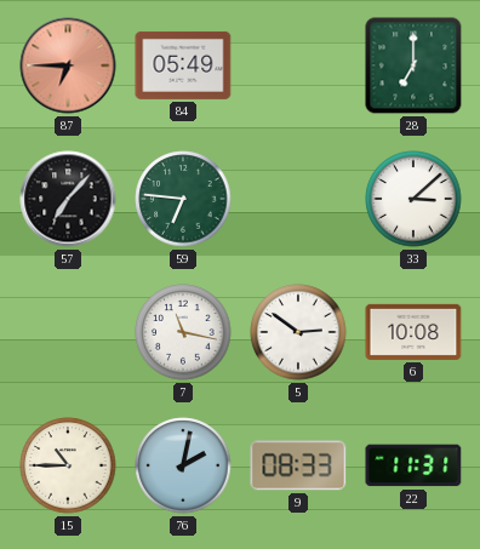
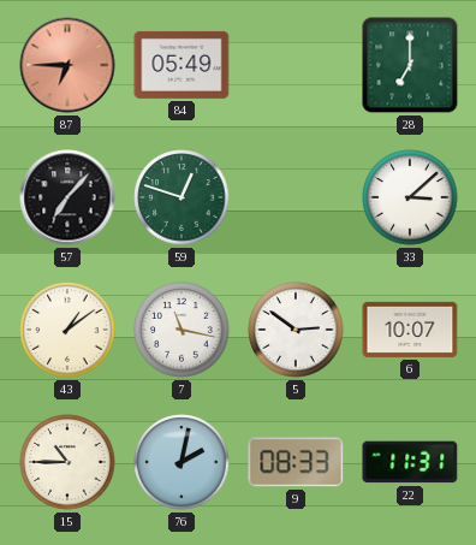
59: 6:46 -> 12:48 (182, 197)
43: none -> 1:09 (67, 330)
6: 10:08 -> 10:07 (410, 330)
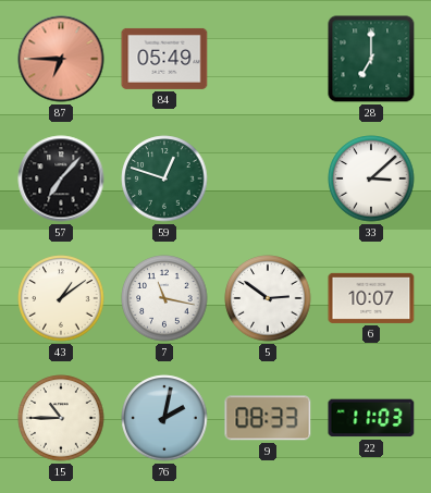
22: 11:31 -> 11:03 (371, 418)
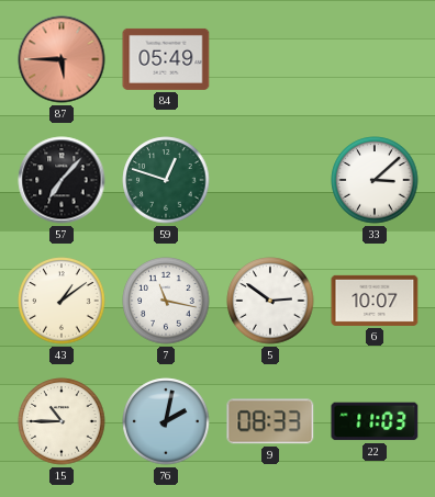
87: 6:45 -> 5:45 (62, 59)
28: 7:00 -> none (371, 59)
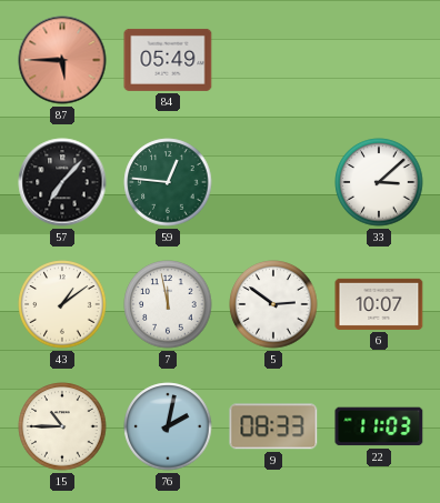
59: 12:48 -> 12:46 (168, 182)
7: 11:17 -> 11:58 (168, 304)
